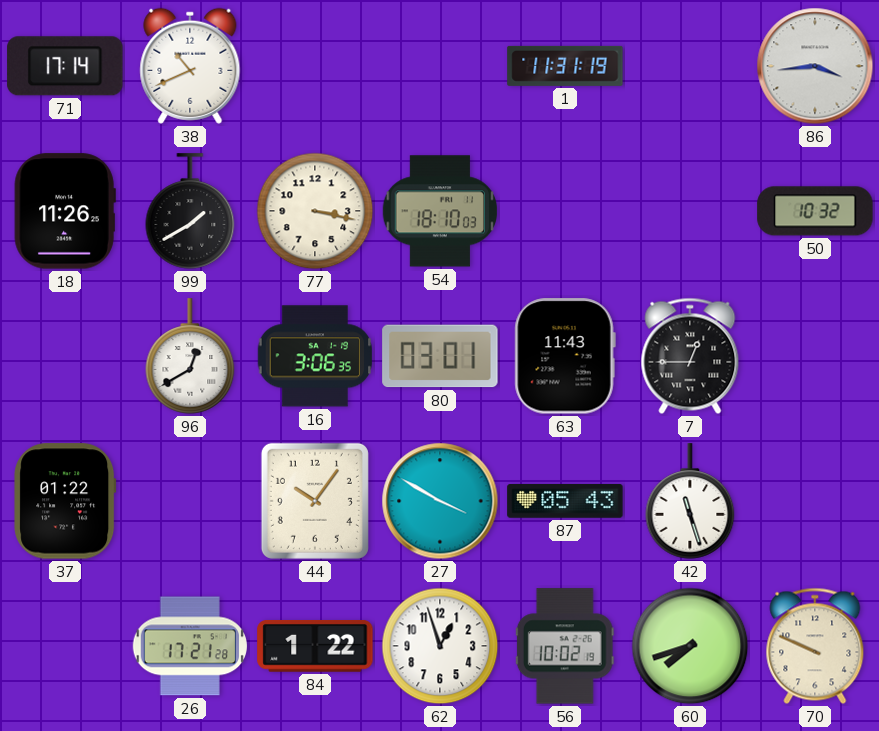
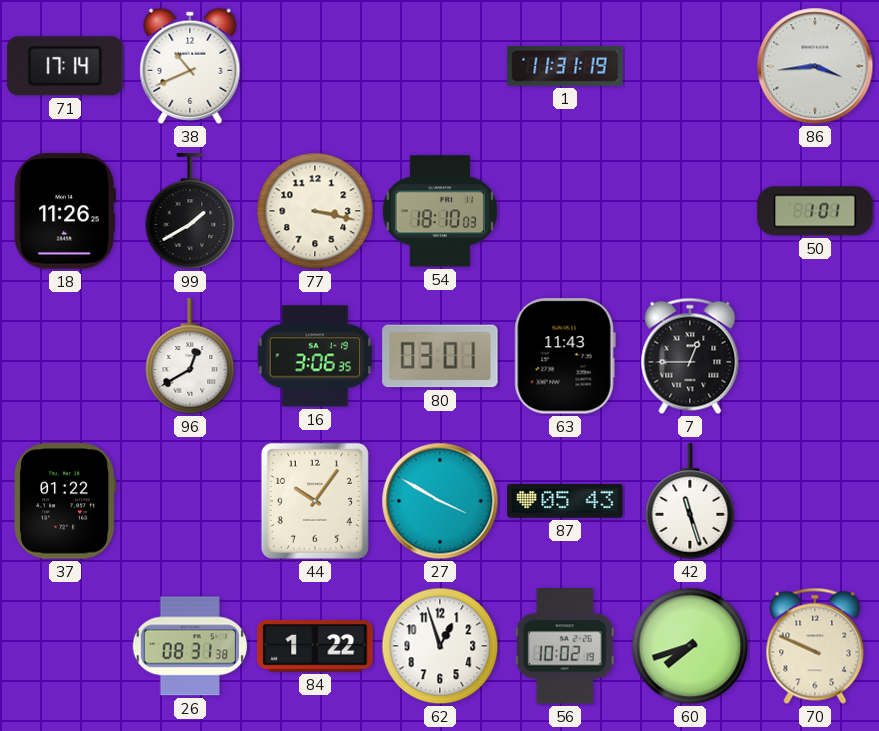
50: 10:32 -> 1:01 (815, 211)
26: 17:21 -> 08:31 (190, 646)
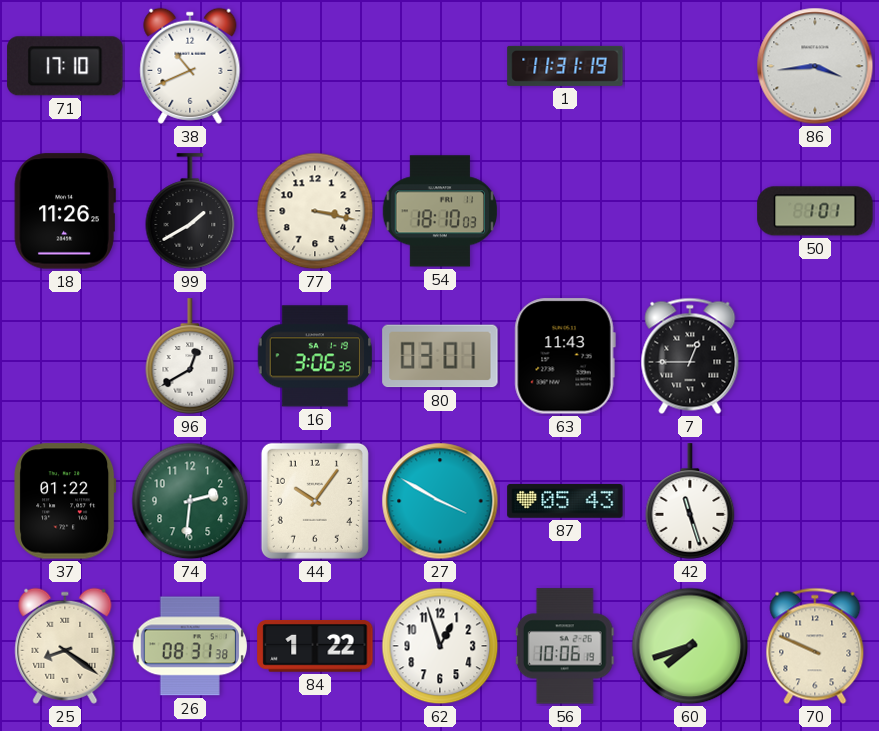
71: 17:14 -> 17:10 (65, 66)
74: none -> 2:31 (190, 501)
25: none -> 8:21 (65, 646)
56: 10:02 -> 10:06 (565, 646)
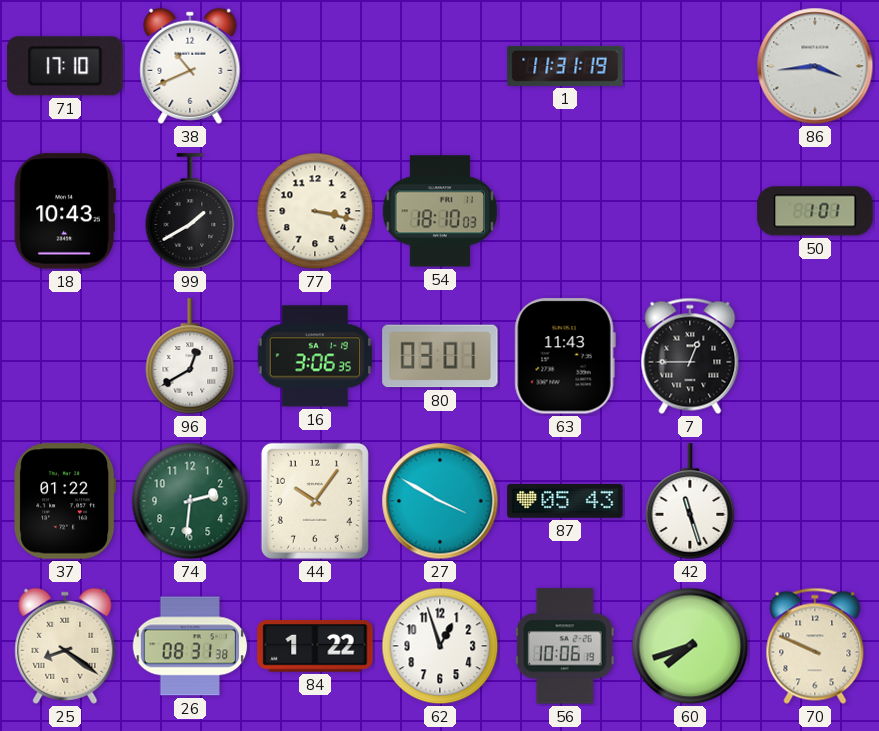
18: 11:26 -> 10:43 (65, 211)
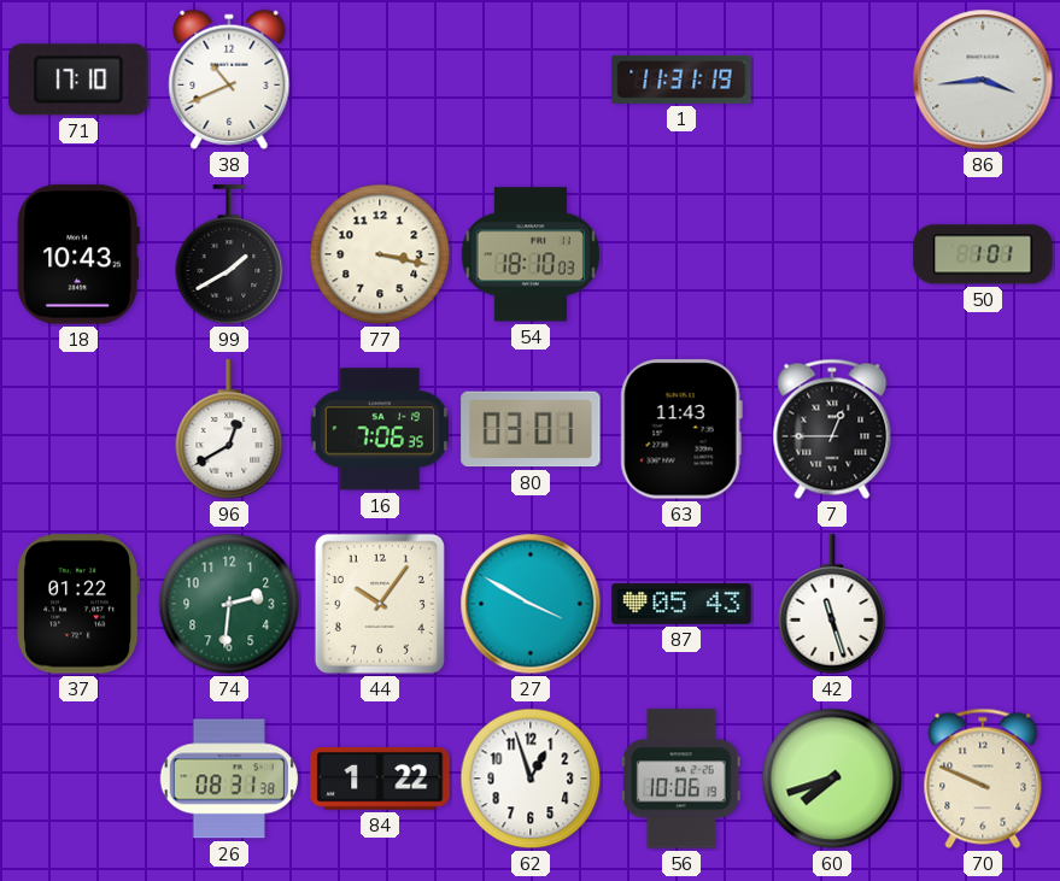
16: 3:06 -> 7:06 (380, 429)
25: 8:21 -> none (65, 646)
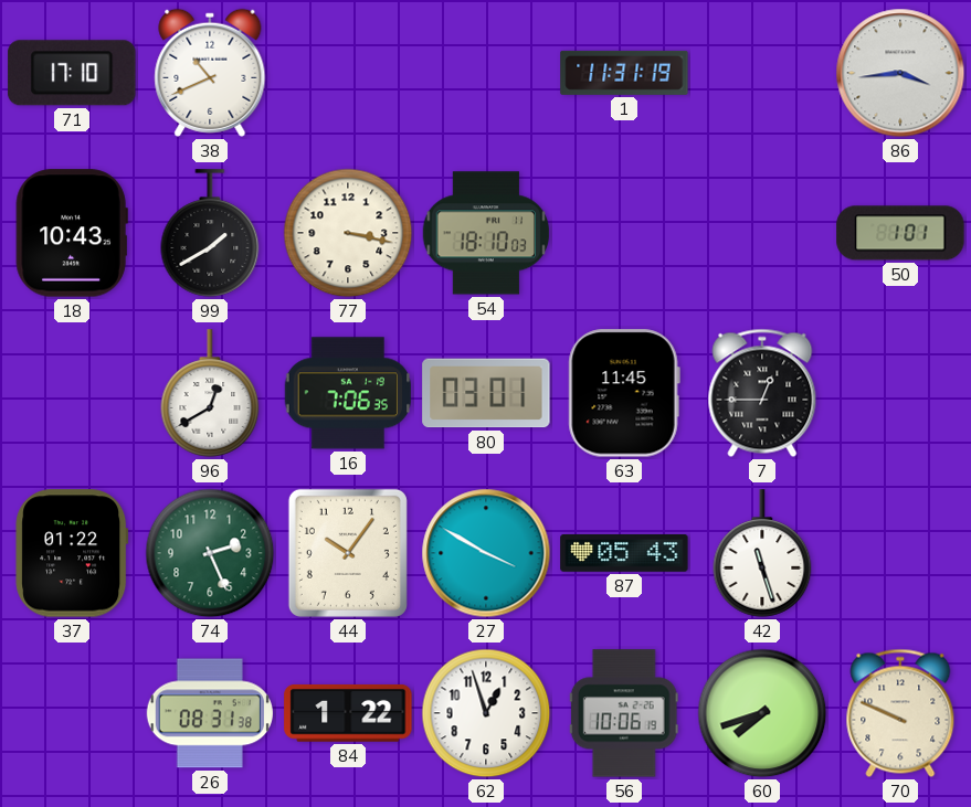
63: 11:43 -> 11:45 (624, 393)
74: 2:31 -> 2:26 (210, 553)
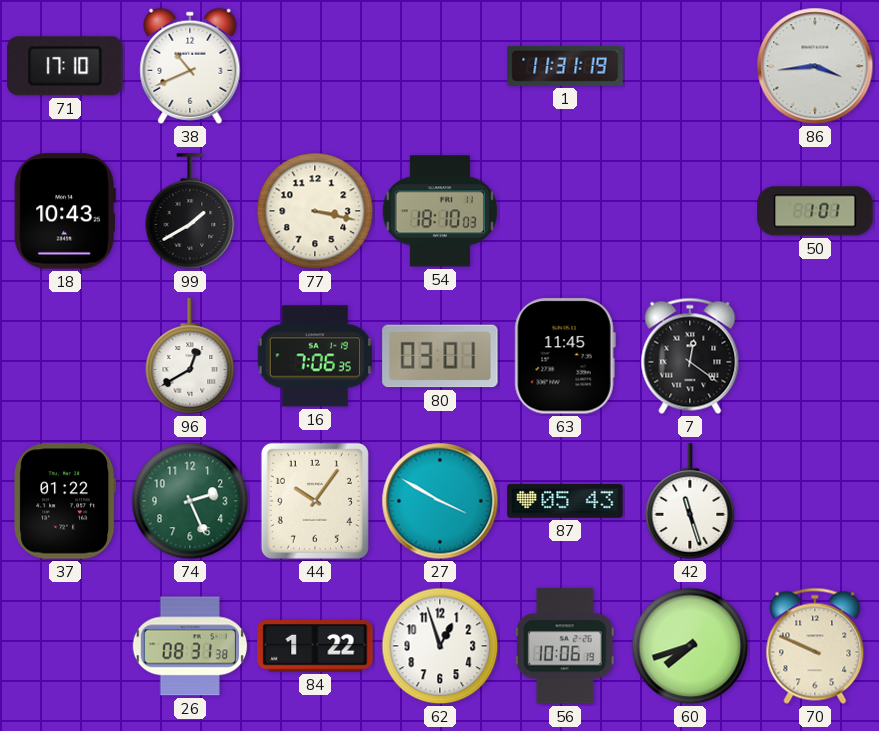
7: 12:45 -> 12:21 (690, 356)
